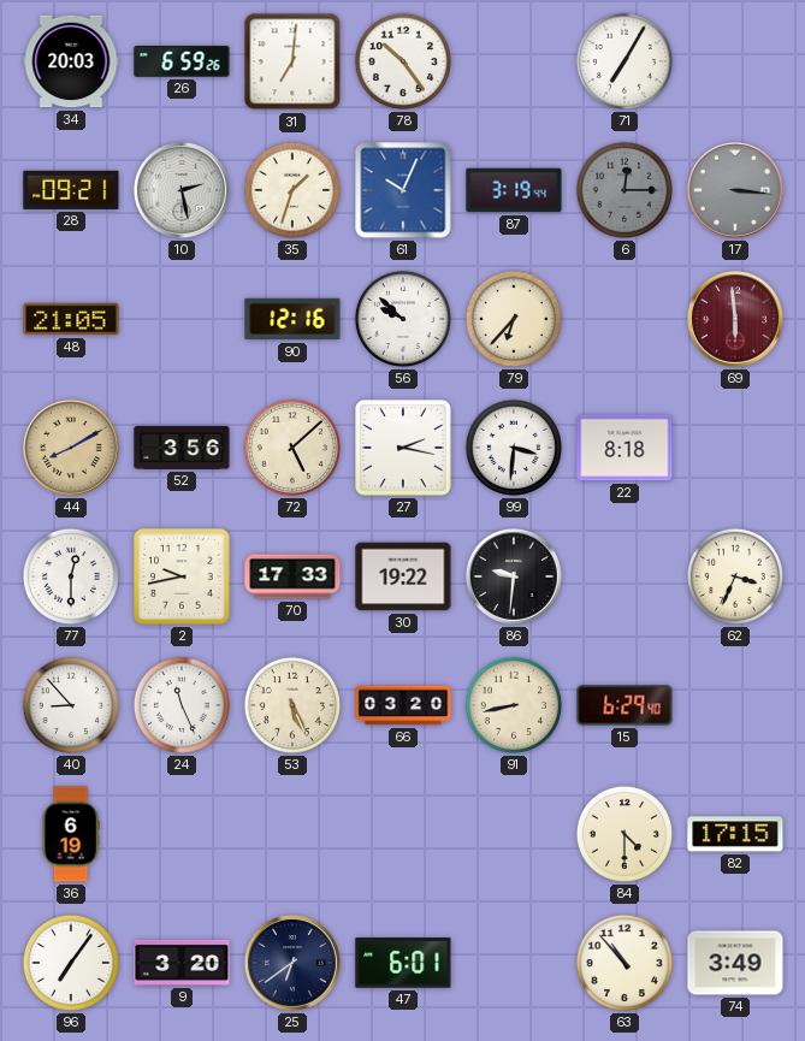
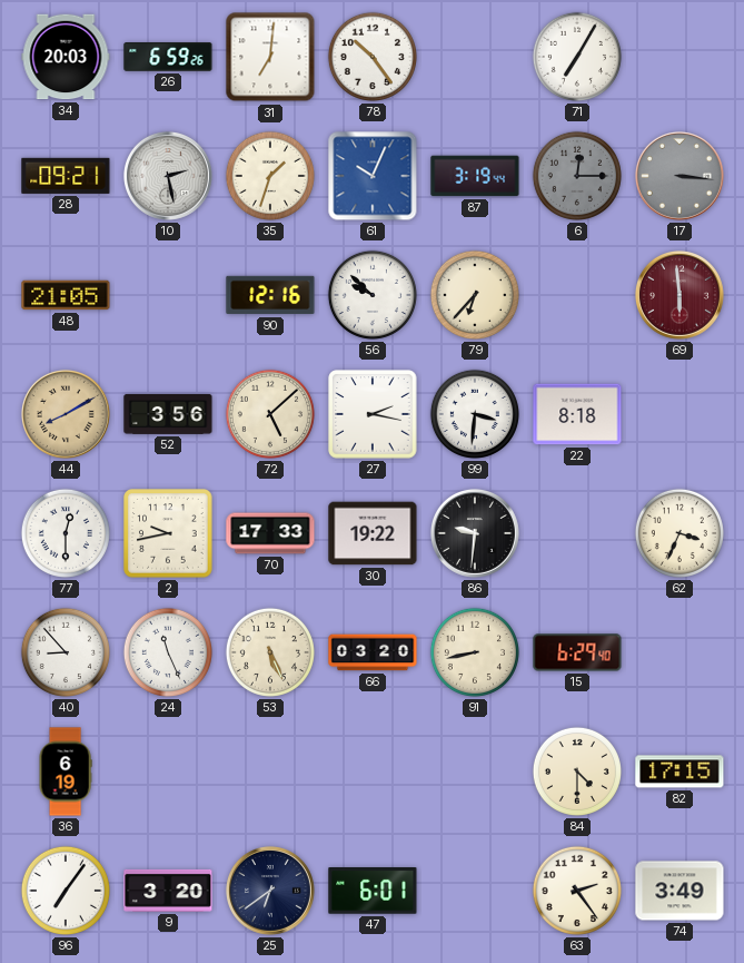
63: 10:53 -> 2:24 (577, 891)
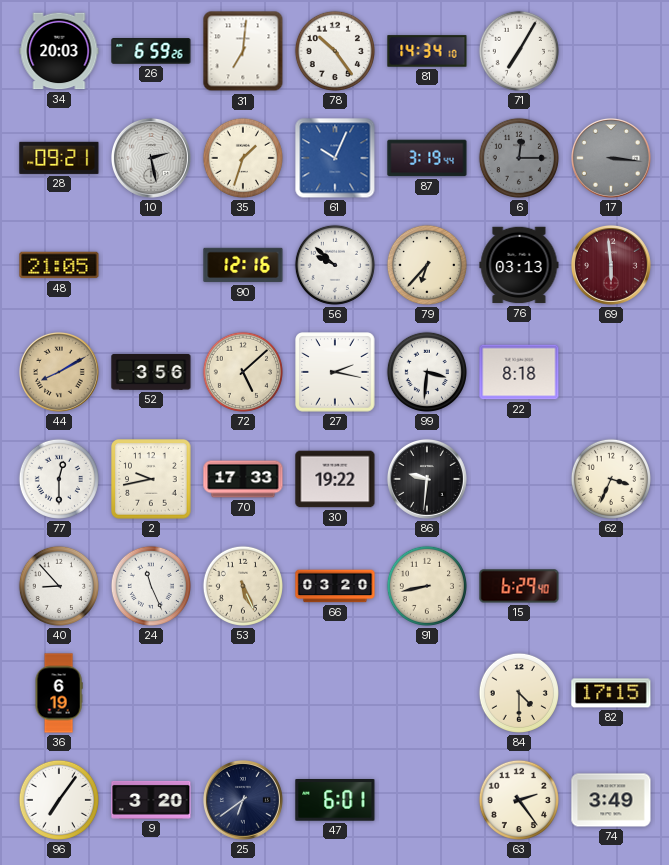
81: none -> 14:34 (427, 51)
76: none -> 03:13 (519, 265)
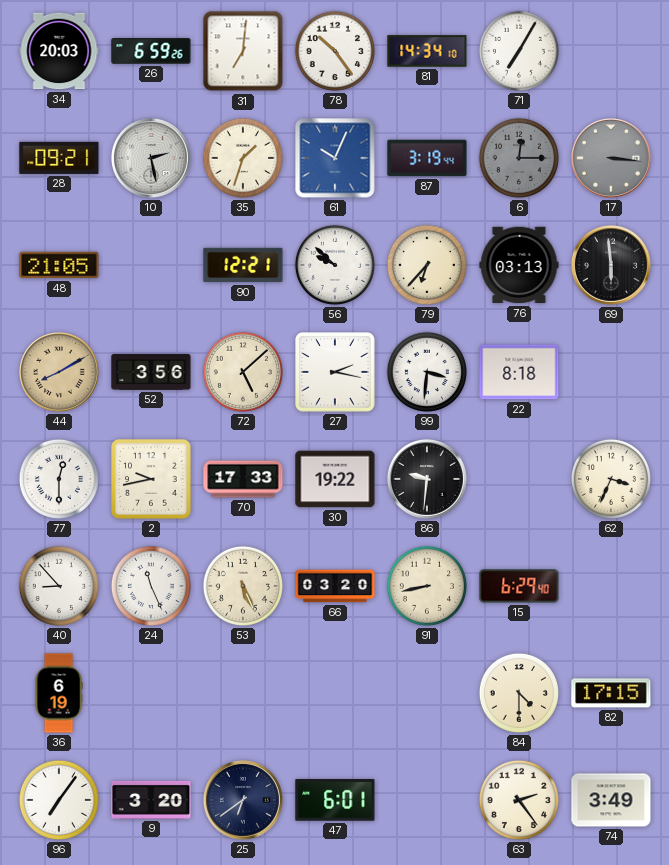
90: 12:16 -> 12:21 (243, 265)
69 dial: burgundy -> black (611, 265)
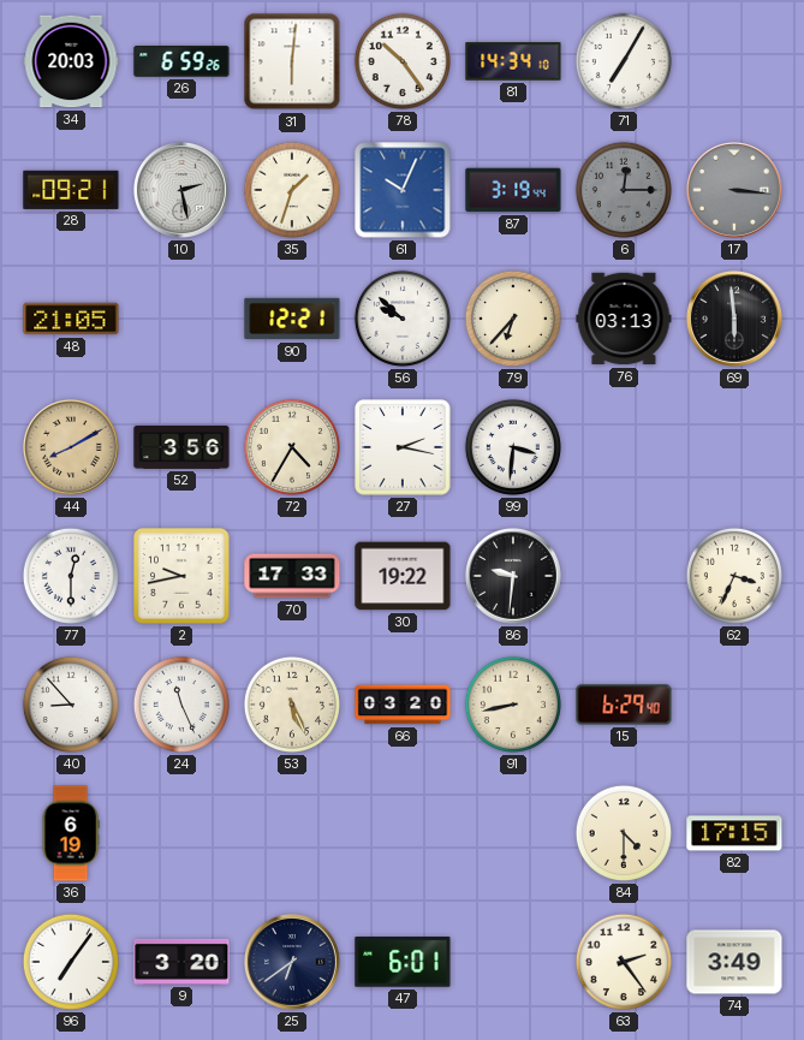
31: 7:01 -> 6:01 (292, 61)
72: 5:08 -> 4:35 (292, 447)
22: 8:18 -> none (519, 372)
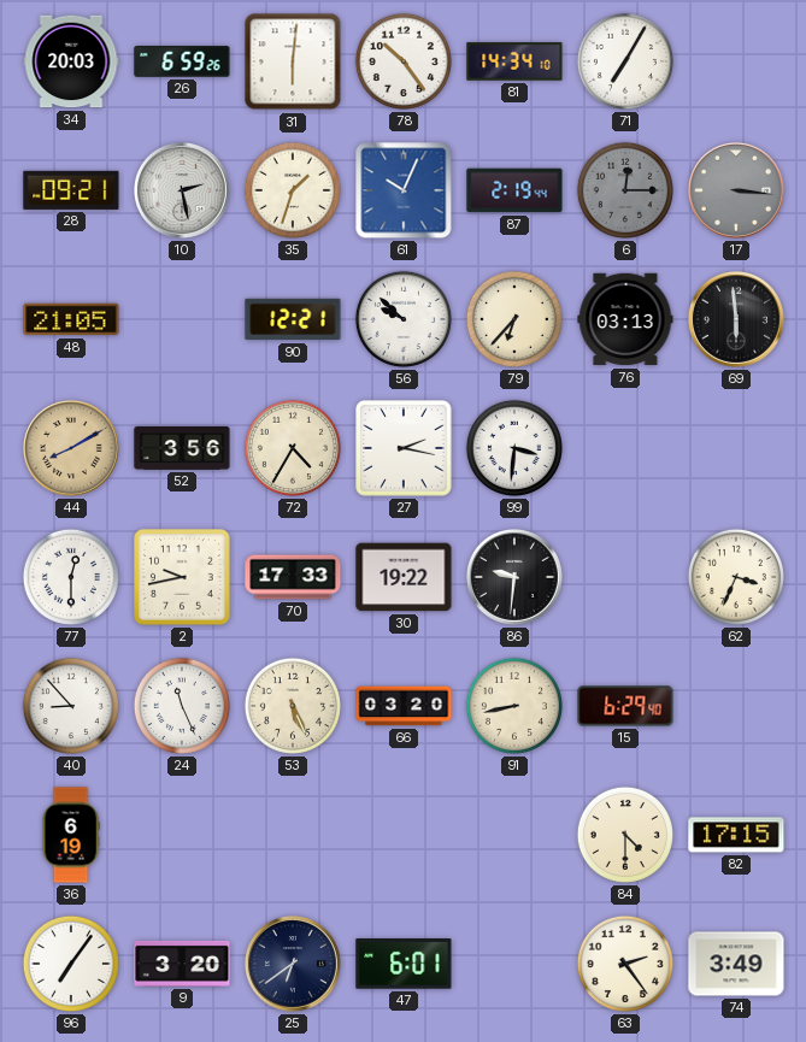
87: 3:19 -> 2:19 (514, 190)
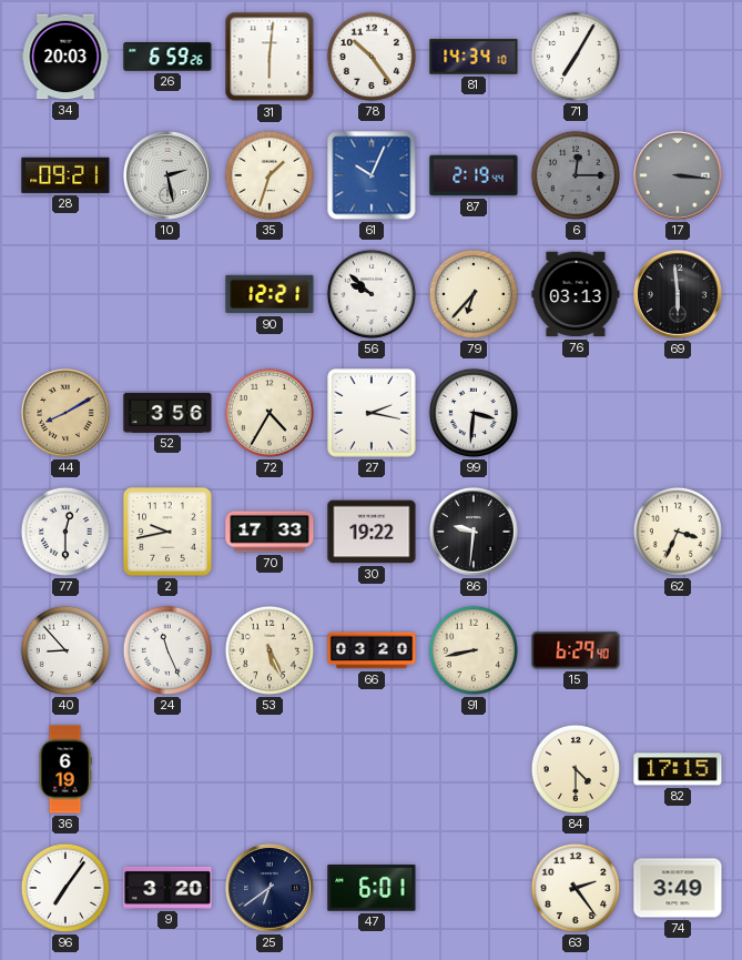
48: 21:05 -> none (71, 319)
